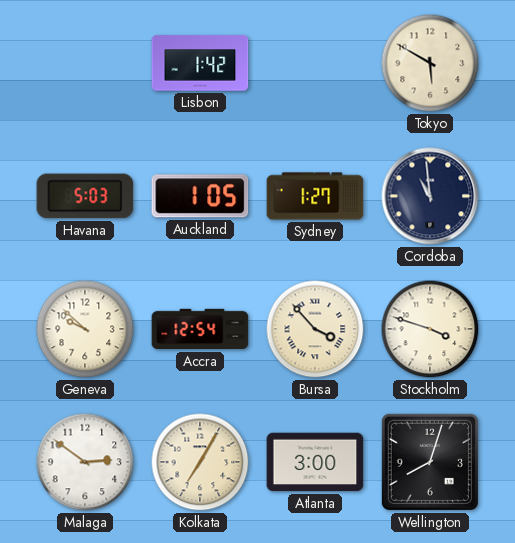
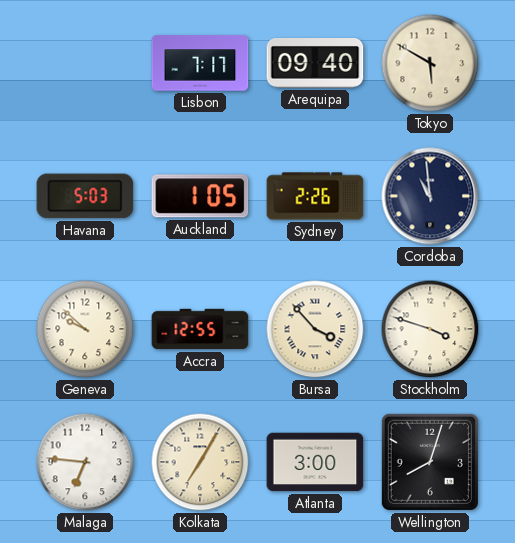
Lisbon: 1:42 -> 7:17 (200, 63)
Arequipa: none -> 09:40 (315, 64)
Sydney: 1:27 -> 2:26 (315, 196)
Accra: 12:54 -> 12:55 (200, 329)
Malaga: 2:51 -> 6:46 (85, 462)
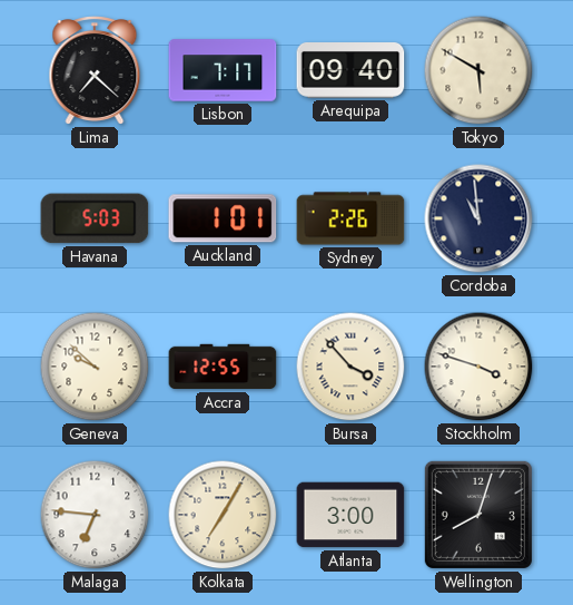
Lima: none -> 7:22 (95, 71)
Auckland: 1:05 -> 1:01 (223, 218)
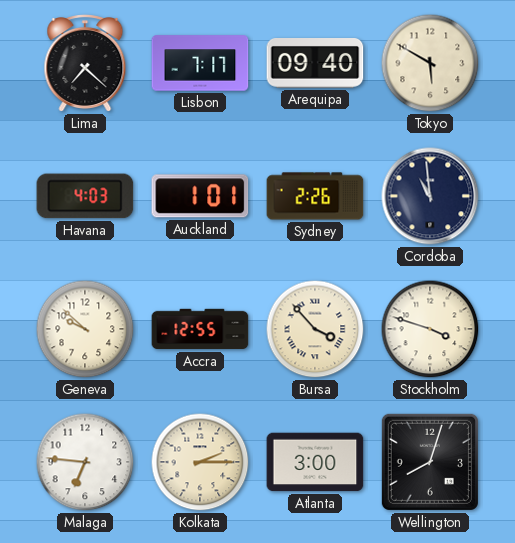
Havana: 5:03 -> 4:03 (85, 196)
Kolkata: 7:05 -> 2:15 (200, 462)
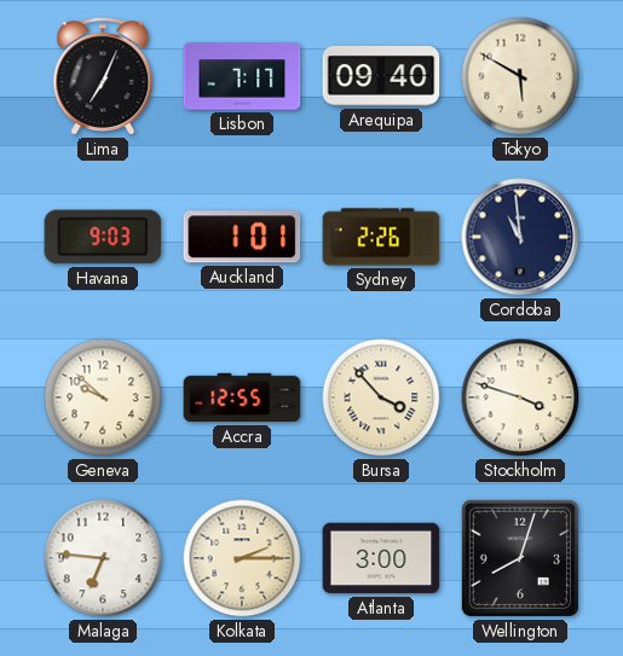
Lima: 7:22 -> 7:04 (103, 77)
Havana: 4:03 -> 9:03 (103, 237)
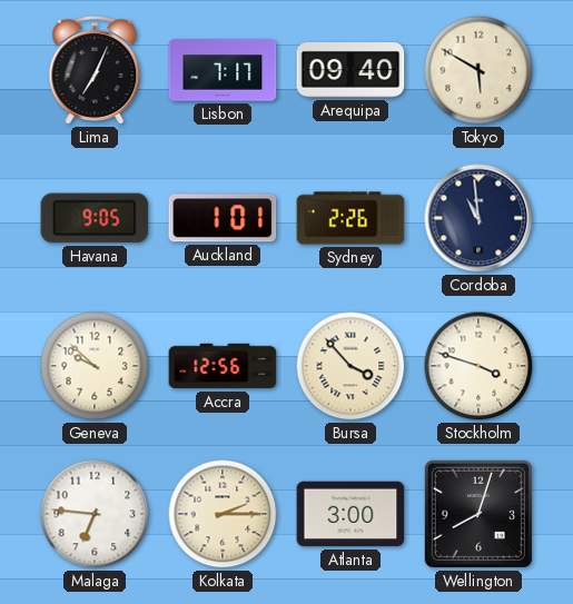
Havana: 9:03 -> 9:05 (95, 218)
Accra: 12:55 -> 12:56 (223, 366)
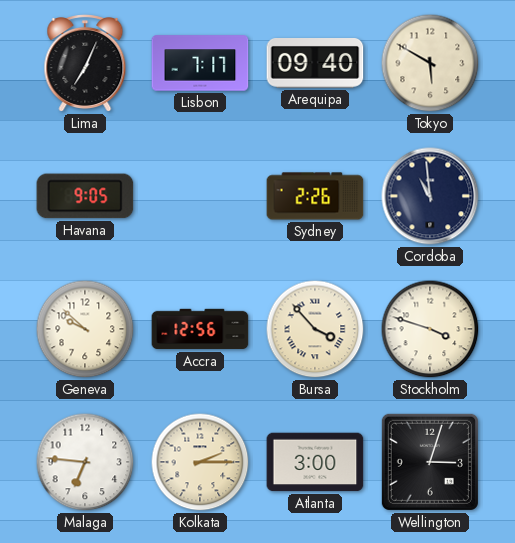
Auckland: 1:01 -> none (223, 218)
Wellington: 8:03 -> 3:03 (430, 462)
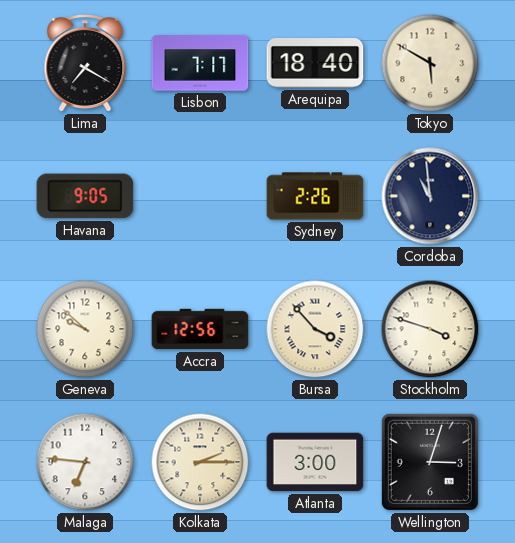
Lima: 7:04 -> 7:20 (85, 64)
Arequipa: 09:40 -> 18:40 (315, 64)
